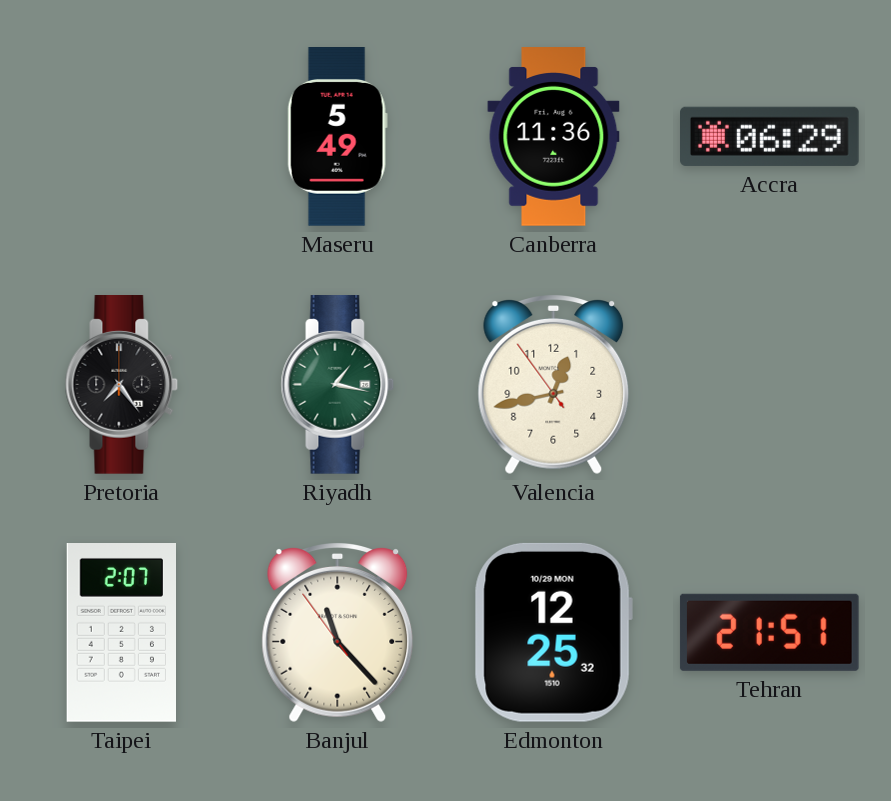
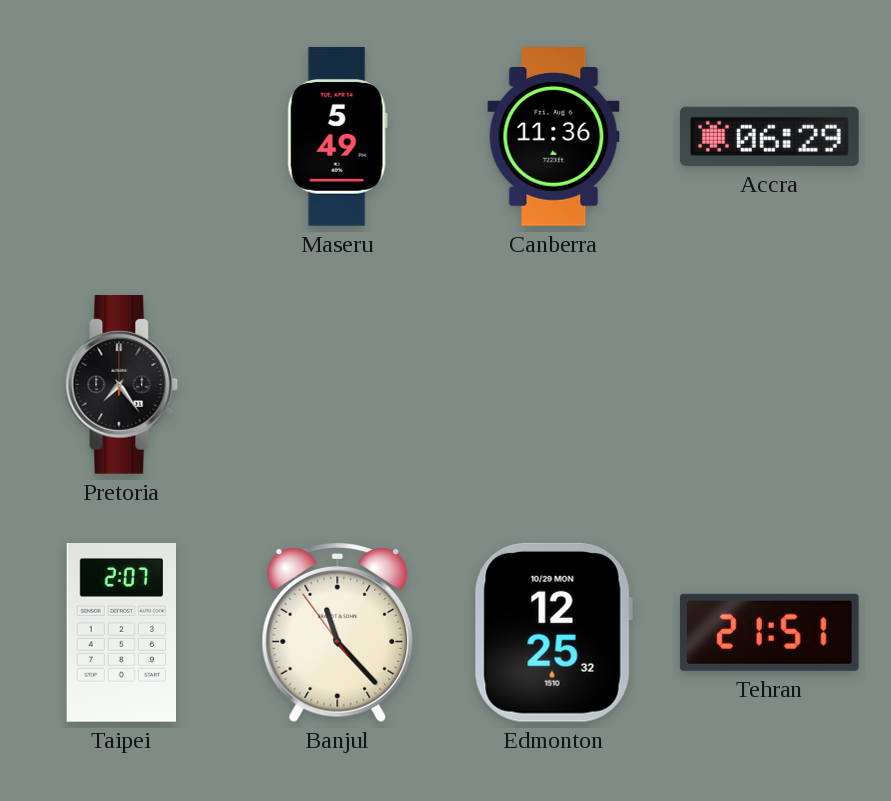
Riyadh: 1:17 -> none (338, 385)
Valencia: 12:42 -> none (554, 385)
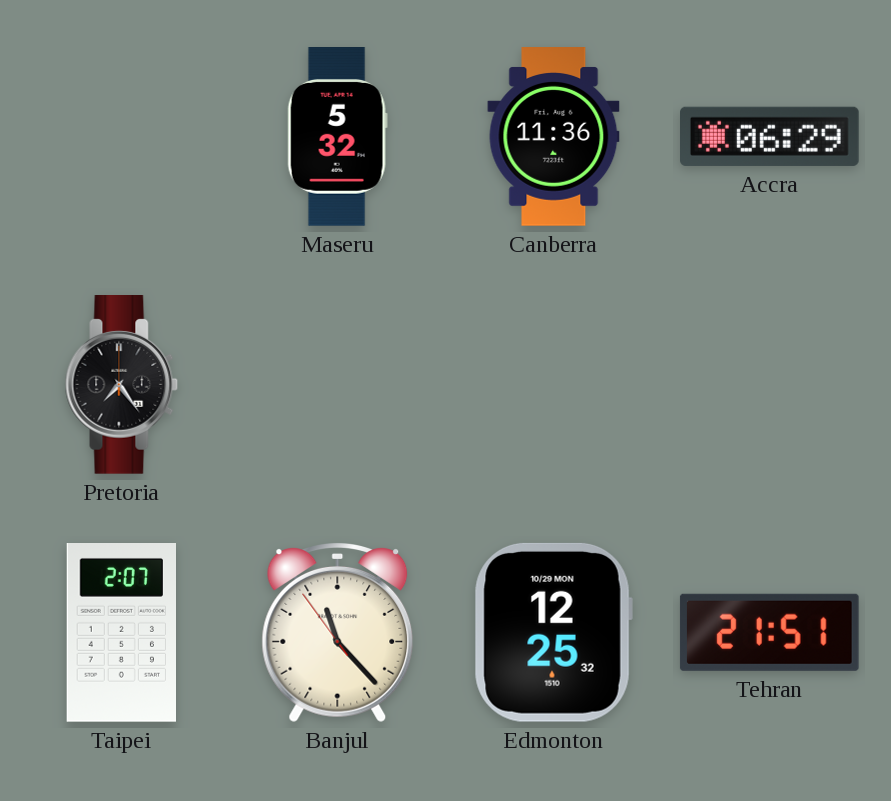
Maseru: 5:49 -> 5:32 (337, 137)
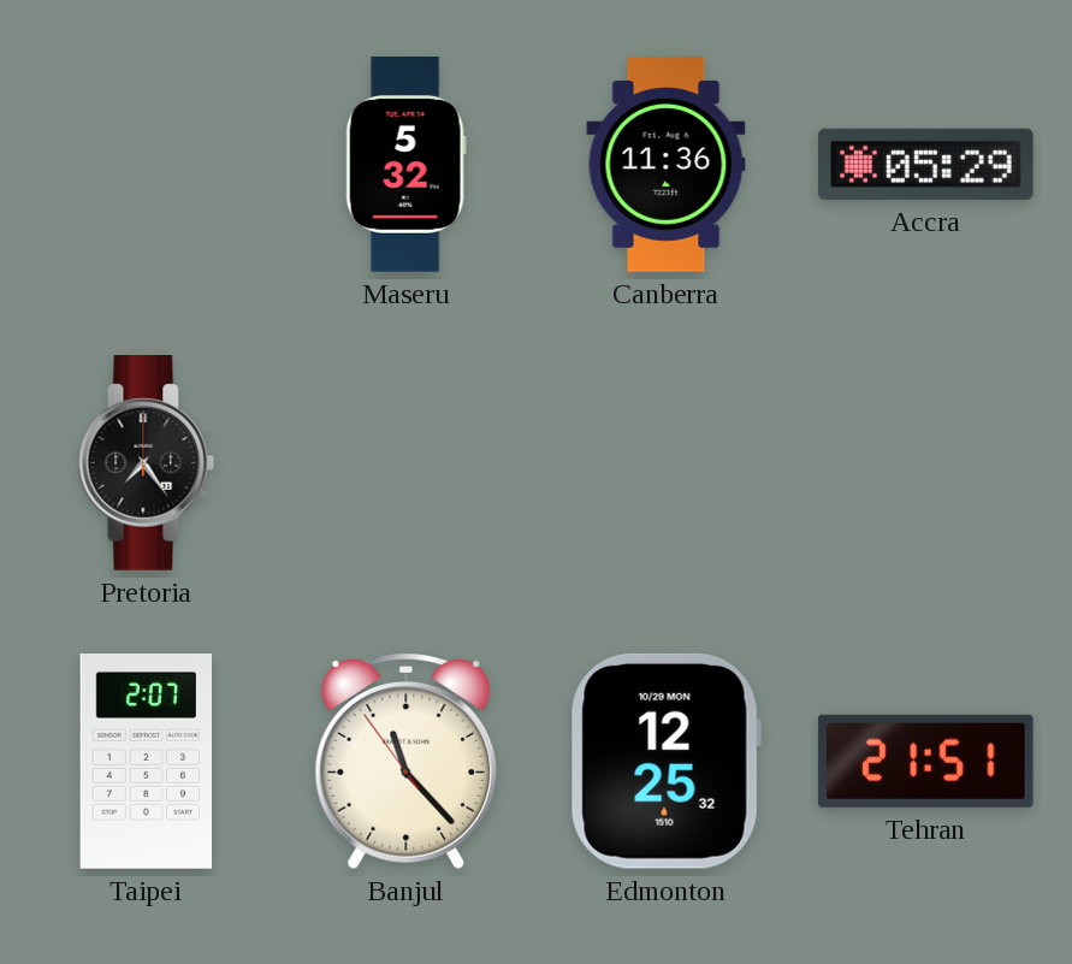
Accra: 06:29 -> 05:29 (926, 164)
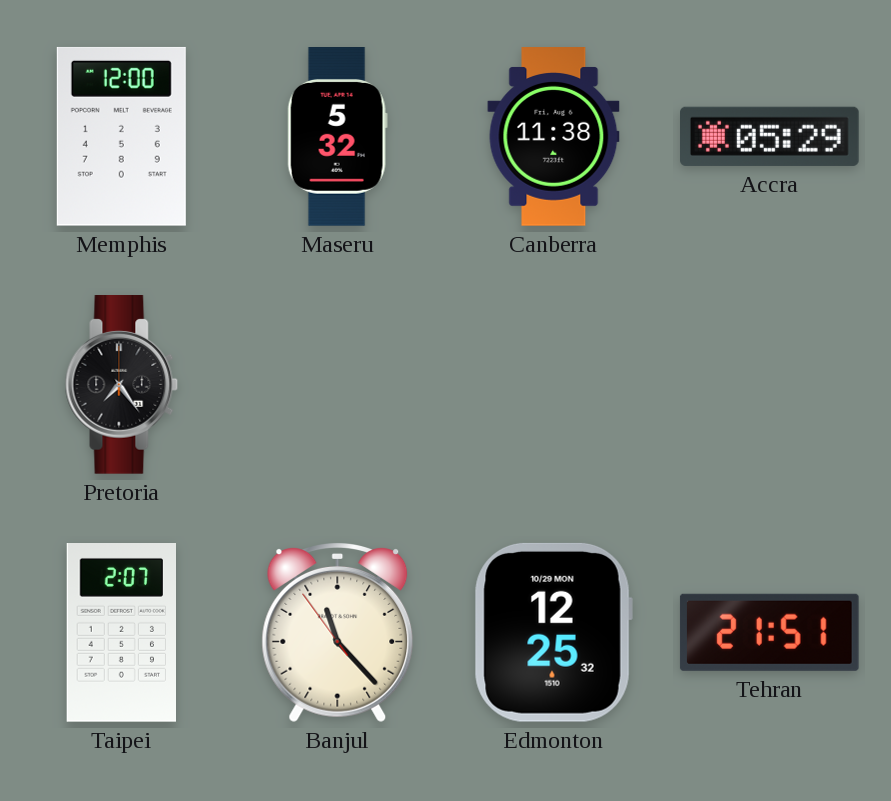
Memphis: none -> 12:00 (121, 136)
Canberra: 11:36 -> 11:38 (554, 137)
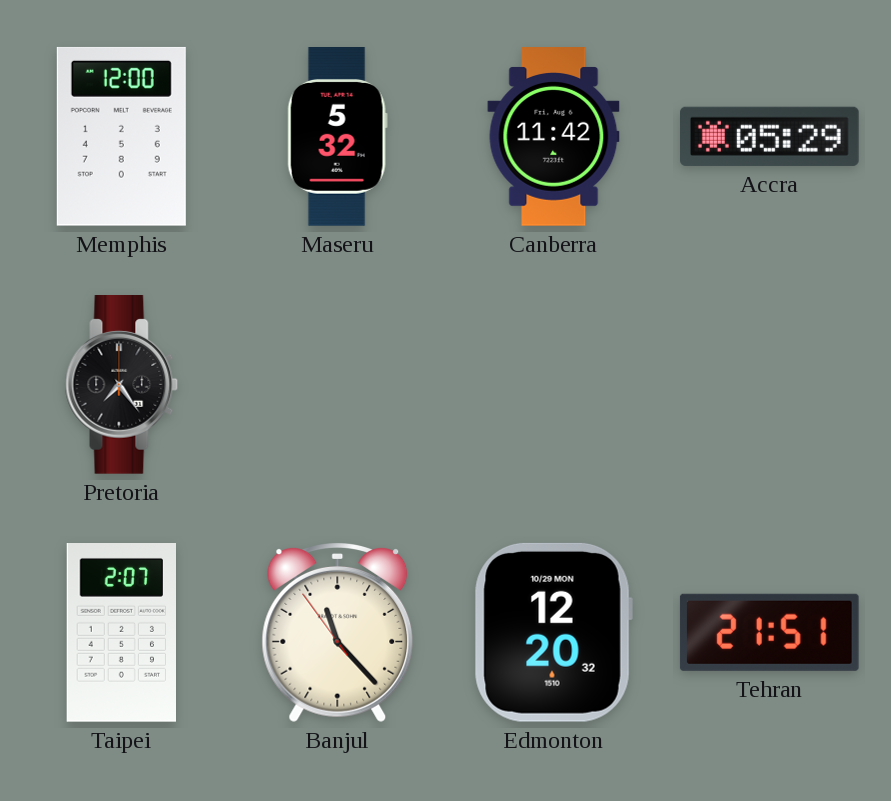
Canberra: 11:38 -> 11:42 (554, 137)
Edmonton: 12:25 -> 12:20 (553, 632)
